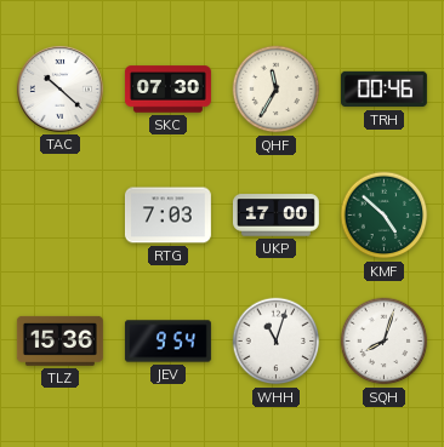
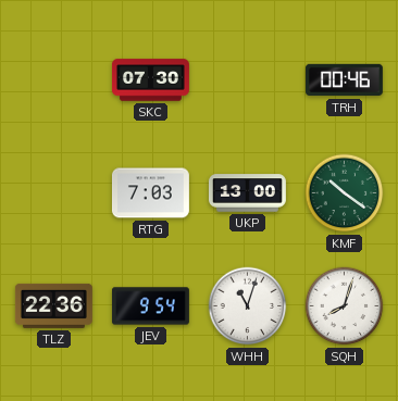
TAC: 10:22 -> none (59, 88)
QHF: 11:35 -> none (277, 90)
UKP: 17:00 -> 13:00 (247, 193)
KMF: 4:52 -> 10:21 (345, 193)
TLZ: 15:36 -> 22:36 (53, 305)
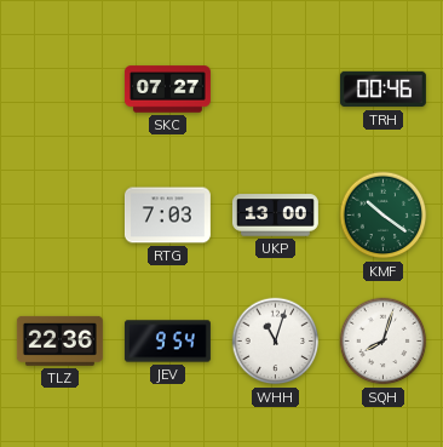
SKC: 07:30 -> 07:27 (167, 90)
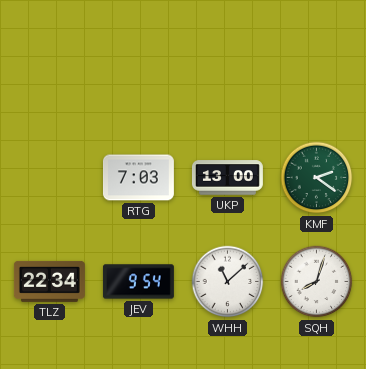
SKC: 07:27 -> none (167, 90)
TRH: 00:46 -> none (382, 90)
KMF: 10:21 -> 2:21 (317, 178)
TLZ: 22:36 -> 22:34 (49, 281)
WHH: 11:03 -> 11:08 (228, 282)
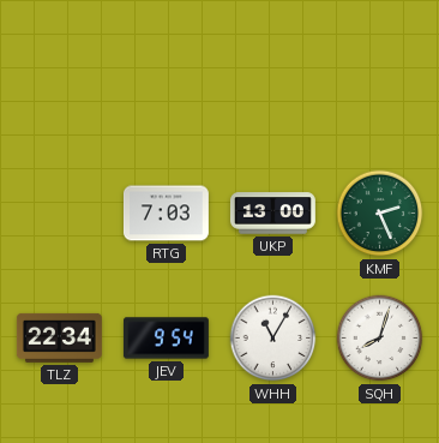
KMF: 2:21 -> 2:26 (380, 214)
WHH: 11:08 -> 11:05 (273, 339)
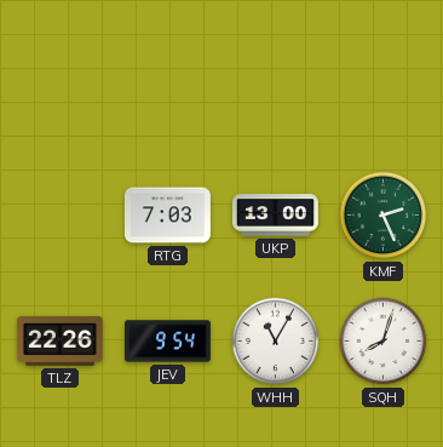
TLZ: 22:34 -> 22:26 (59, 340)
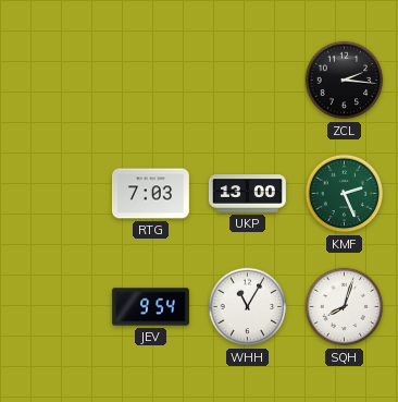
ZCL: none -> 2:16 (345, 81)
TLZ: 22:26 -> none (59, 340)
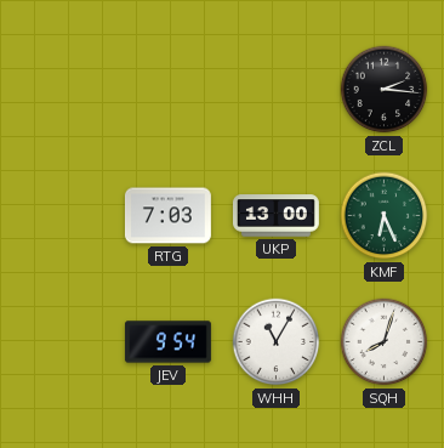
KMF: 2:26 -> 6:26 (385, 216)
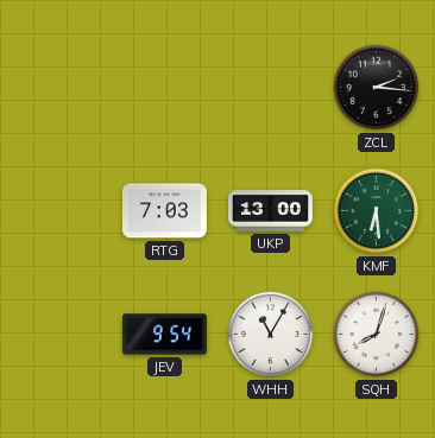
KMF: 6:26 -> 6:29 (377, 211)
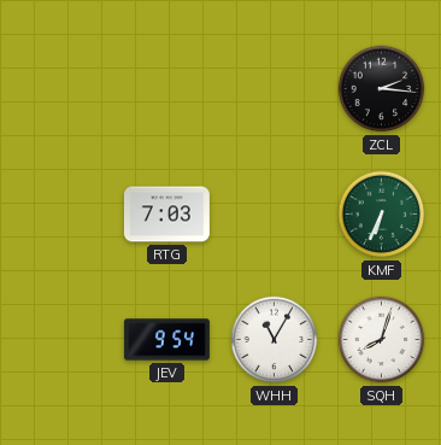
UKP: 13:00 -> none (270, 211)
KMF: 6:29 -> 6:34 (382, 215)
